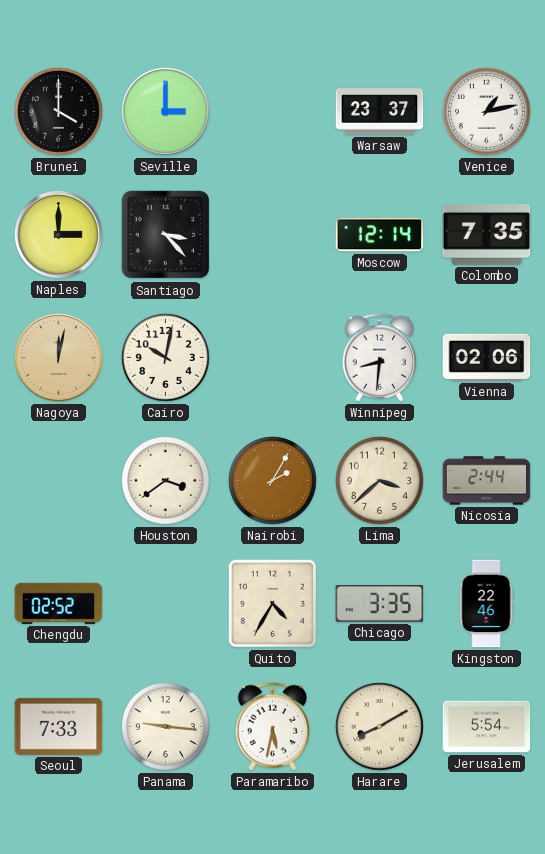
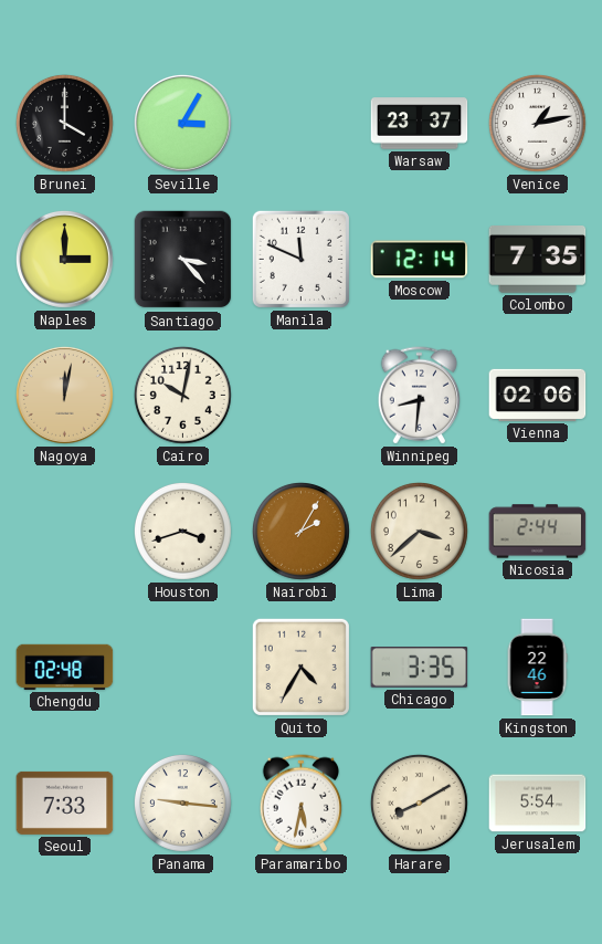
Seville: 3:00 -> 3:05 (183, 124)
Manila: none -> 11:49 (300, 259)
Houston: 3:39 -> 3:42 (182, 531)
Chengdu: 02:52 -> 02:48 (65, 667)
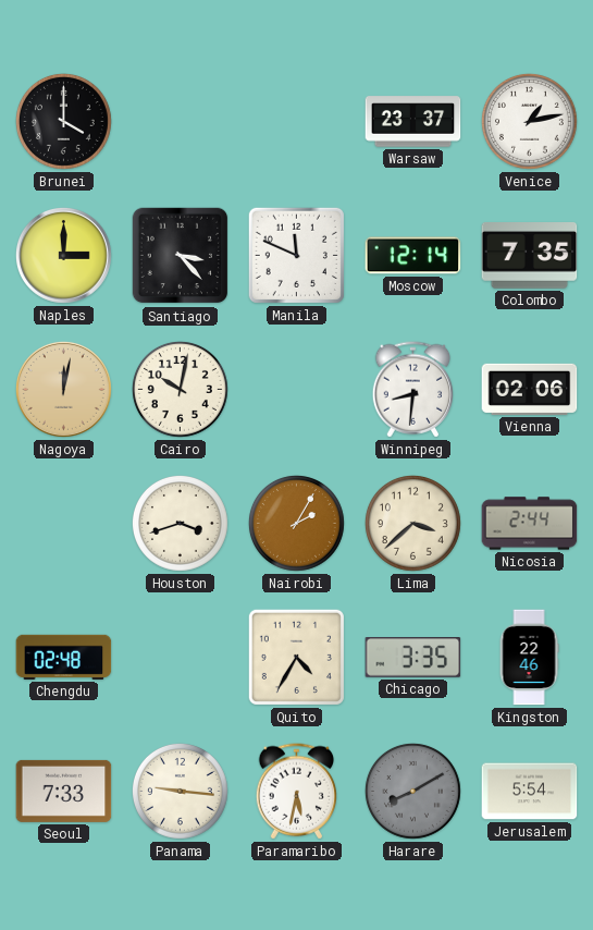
Seville: 3:05 -> none (183, 124)
Harare dial: cream -> grey (412, 791)
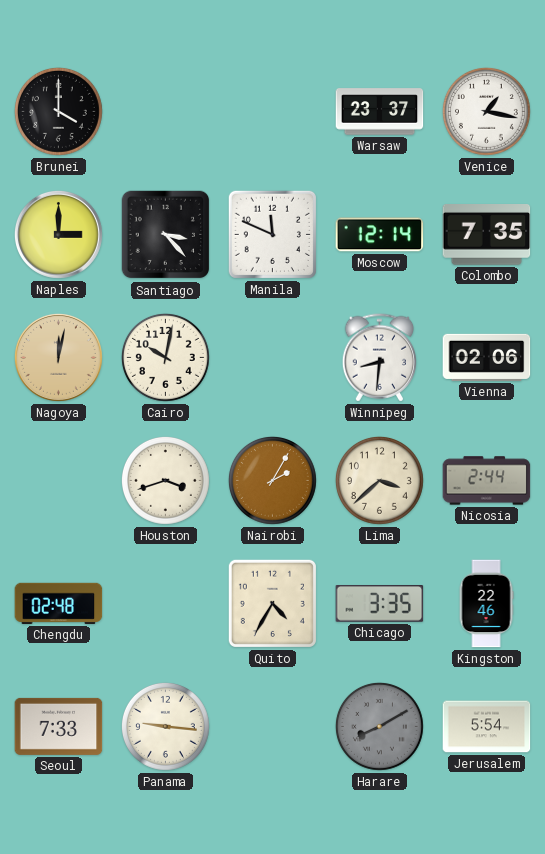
Venice: 1:13 -> 1:17 (486, 111)
Paramaribo: 5:32 -> none (296, 792)
